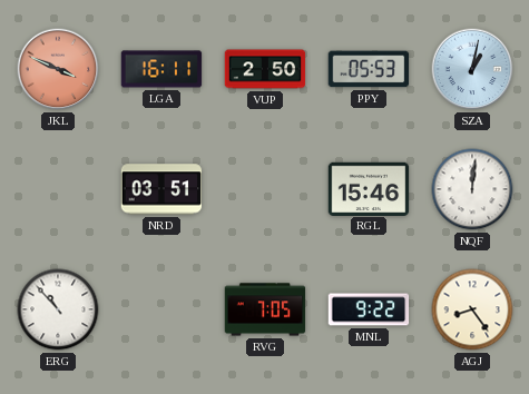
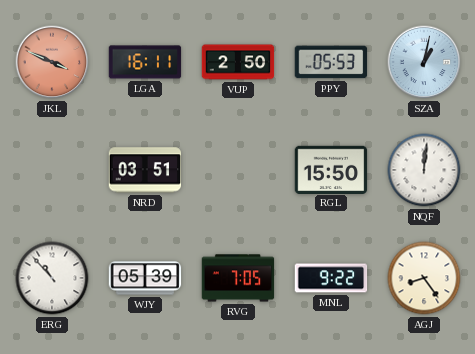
RGL: 15:46 -> 15:50 (331, 169)
WJY: none -> 05:39 (145, 278)
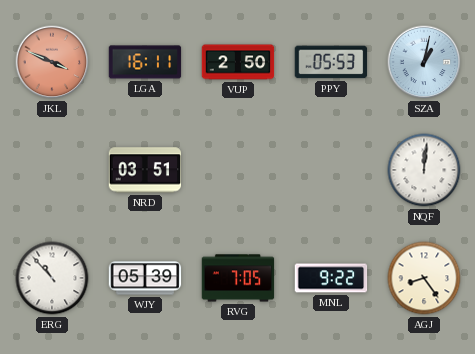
RGL: 15:50 -> none (331, 169)
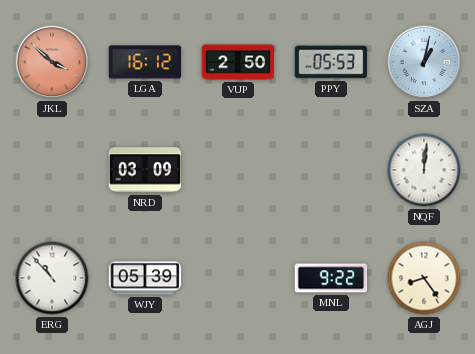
JKL: 3:49 -> 3:52 (52, 62)
LGA: 16:11 -> 16:12 (145, 62)
NRD: 03:51 -> 03:09 (145, 170)
RVG: 7:05 -> none (238, 278)
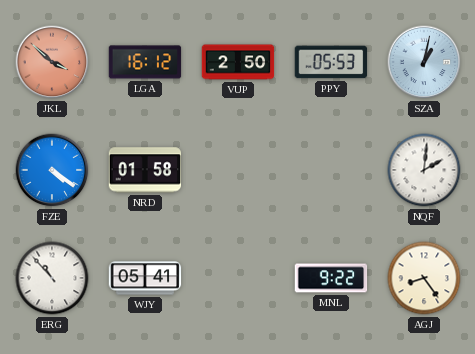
FZE: none -> 4:21 (52, 170)
NRD: 03:09 -> 01:58 (145, 170)
NQF: 12:01 -> 2:01 (424, 170)
WJY: 05:39 -> 05:41 (145, 278)
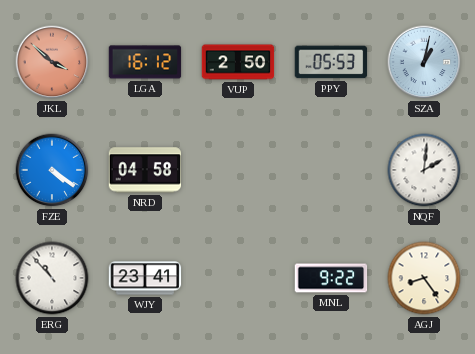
NRD: 01:58 -> 04:58 (145, 170)
WJY: 05:41 -> 23:41 (145, 278)
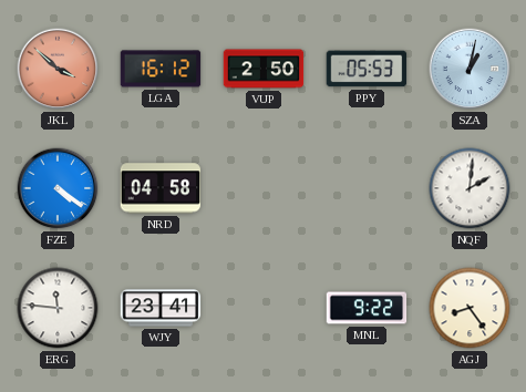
ERG: 10:53 -> 11:46 (58, 308)
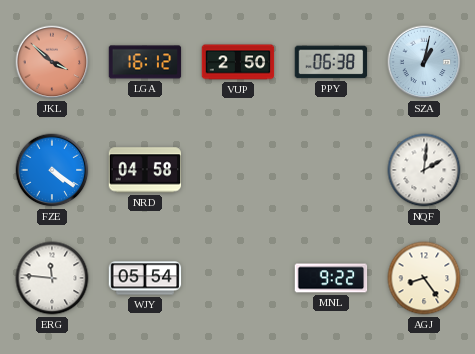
PPY: 05:53 -> 06:38 (331, 62)
WJY: 23:41 -> 05:54 (145, 278)
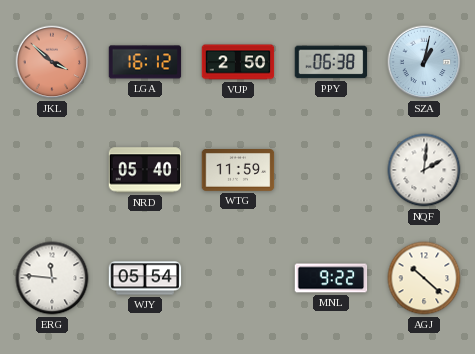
FZE: 4:21 -> none (52, 170)
NRD: 04:58 -> 05:40 (145, 170)
WTG: none -> 11:59 (238, 171)
AGJ: 8:24 -> 10:22 (424, 278)
